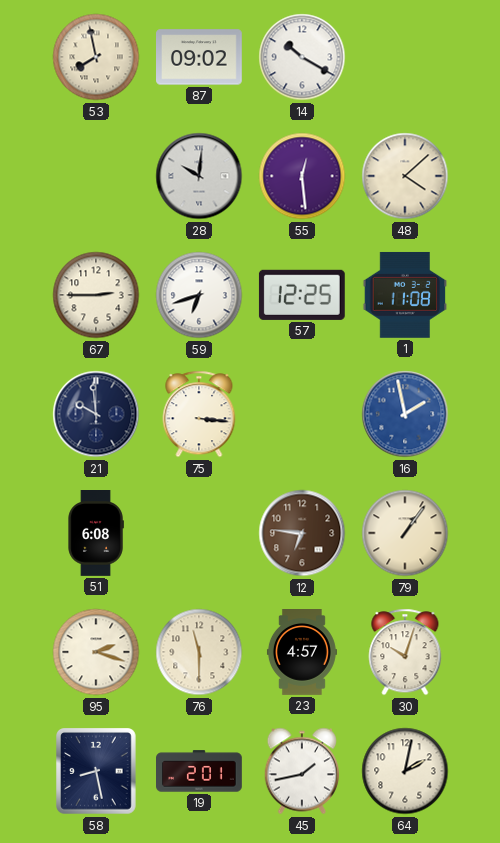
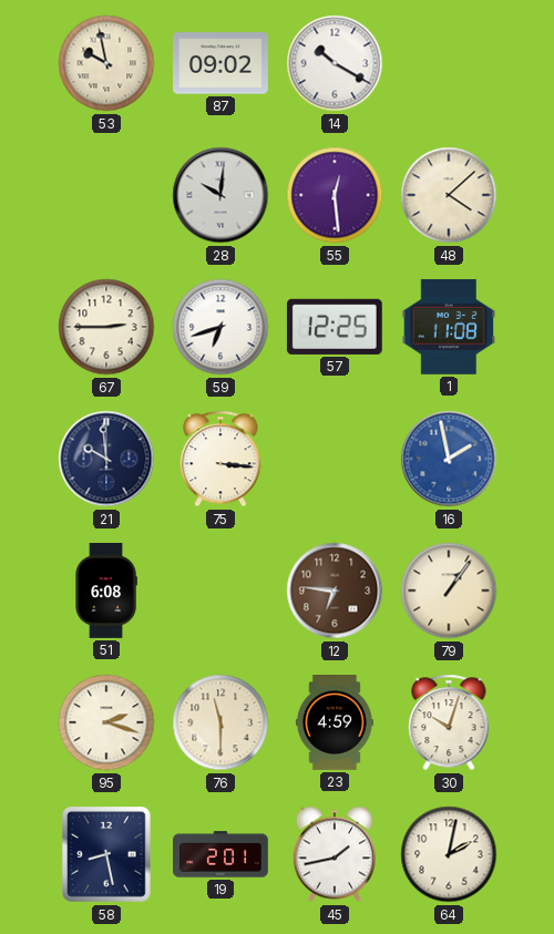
53: 7:58 -> 9:58 (106, 63)
23: 4:57 -> 4:59 (335, 722)
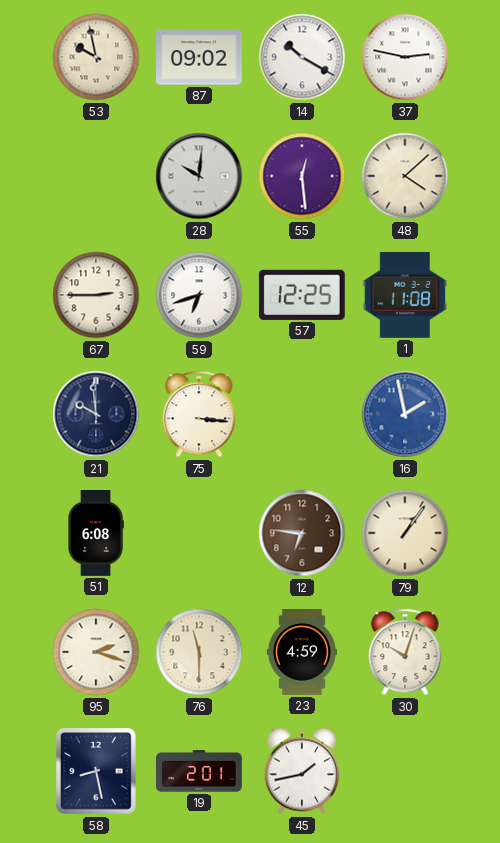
37: none -> 2:47 (405, 57)
64: 2:02 -> none (449, 854)
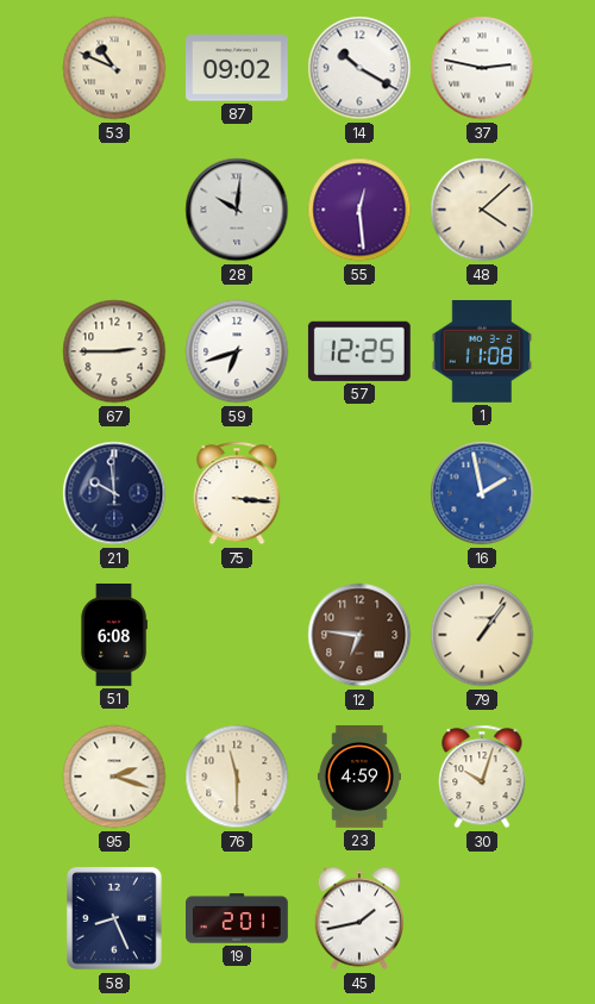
53: 9:58 -> 10:49 (114, 68)
58: 8:28 -> 8:26 (115, 918)
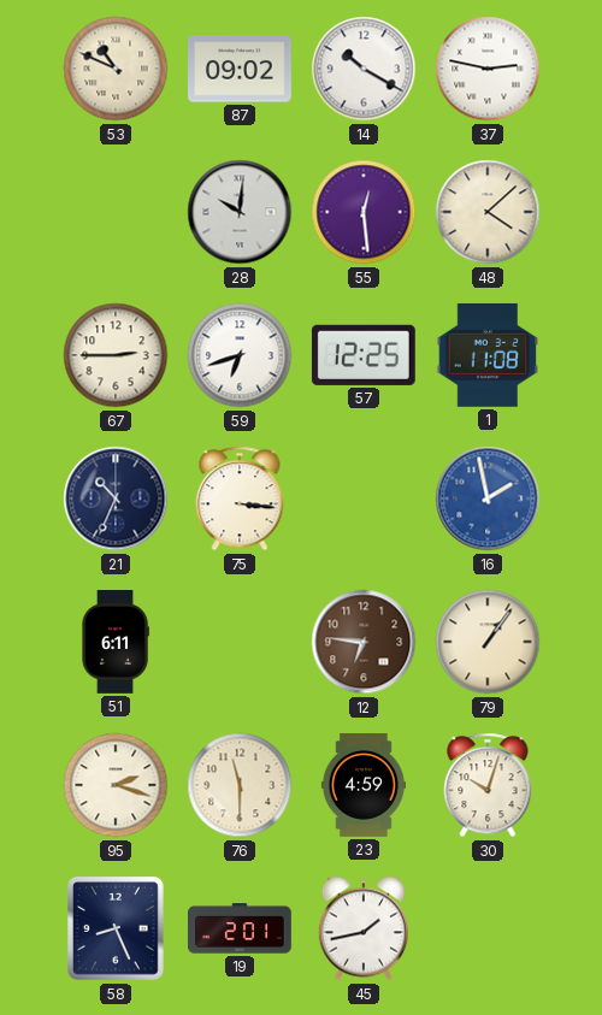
21: 9:59 -> 10:34 (116, 498)
51: 6:08 -> 6:11 (116, 643)
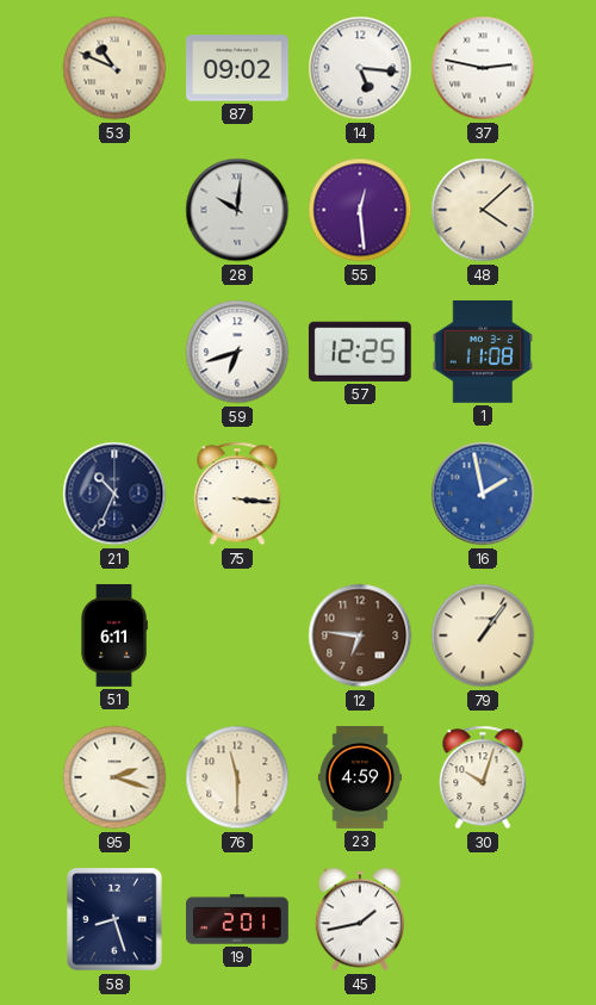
14: 10:20 -> 5:16 (360, 68)
67: 2:45 -> none (116, 355)
58: 8:26 -> 8:27 (116, 919)
